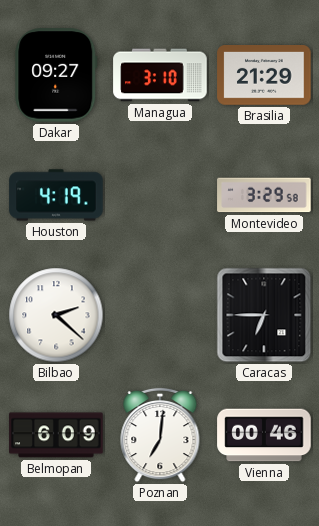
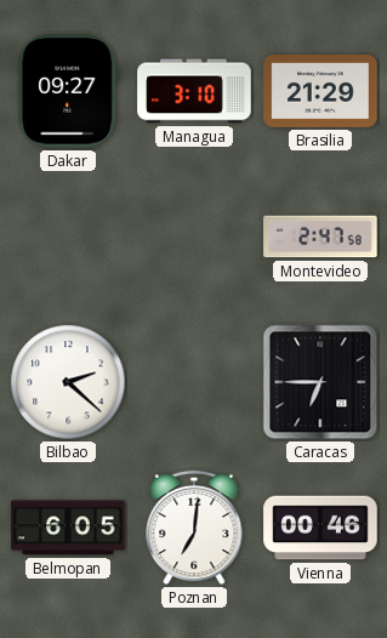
Houston: 4:19 -> none (56, 195)
Montevideo: 3:29 -> 2:47 (320, 237)
Belmopan: 6:09 -> 6:05 (68, 528)
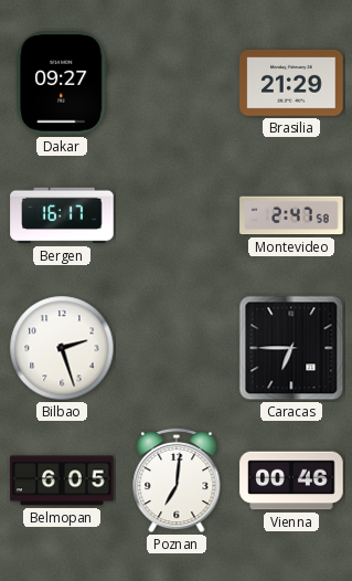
Managua: 3:10 -> none (194, 91)
Bergen: none -> 16:17 (62, 215)
Bilbao: 2:22 -> 2:27 (62, 348)
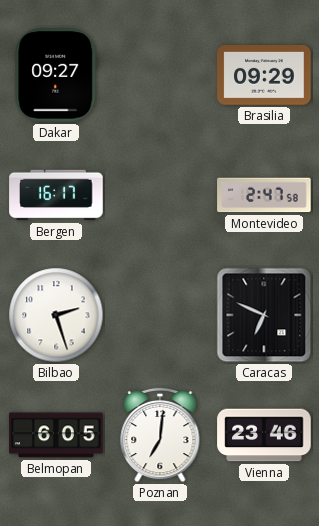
Brasilia: 21:29 -> 09:29 (264, 76)
Caracas: 6:45 -> 6:49 (264, 315)
Vienna: 00:46 -> 23:46 (264, 435)
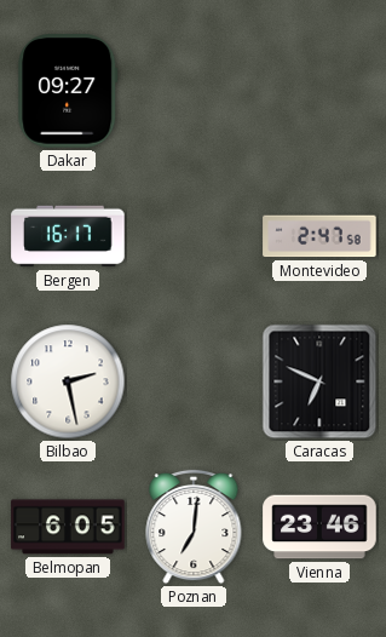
Brasilia: 09:29 -> none (264, 76)
Bilbao: 2:27 -> 2:28 (68, 381)
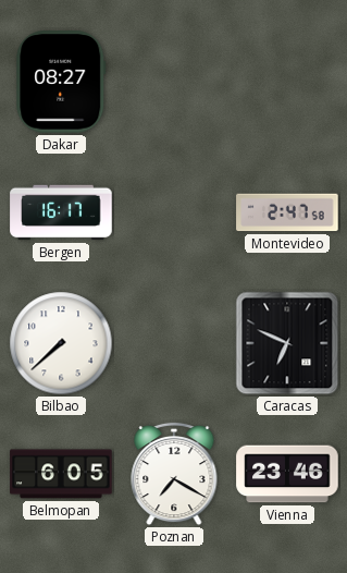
Dakar: 09:27 -> 08:27 (61, 82)
Bilbao: 2:28 -> 7:38 (61, 343)
Poznan: 7:01 -> 7:20 (174, 474)
